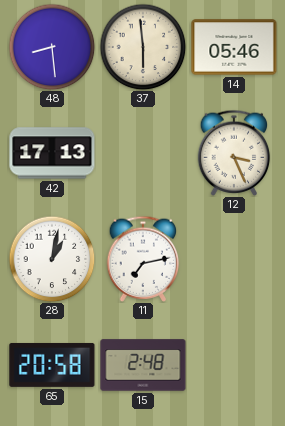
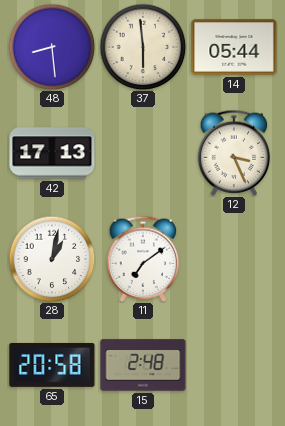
14: 05:46 -> 05:44 (234, 47)
11: 7:13 -> 7:09 (143, 259)
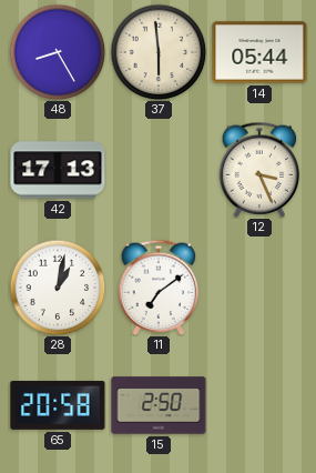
48: 8:29 -> 8:25 (58, 52)
15: 2:48 -> 2:50 (159, 405)
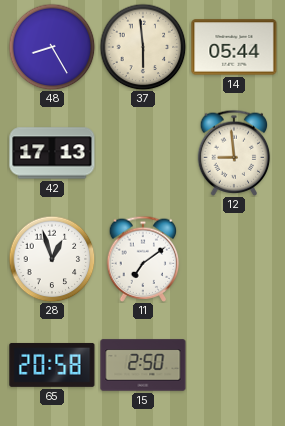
12: 3:26 -> 8:59 (234, 153)
28: 1:02 -> 12:57 (52, 259)
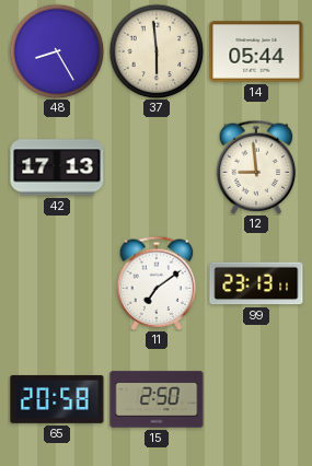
28: 12:57 -> none (52, 259)
99: none -> 23:13 (256, 283)
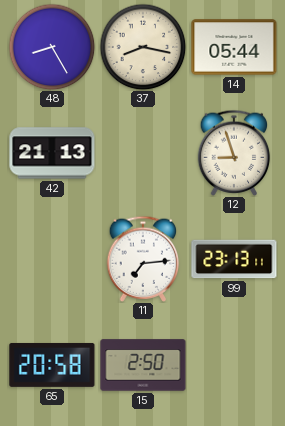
37: 5:59 -> 8:17 (143, 47)
42: 17:13 -> 21:13 (52, 153)
12: 8:59 -> 8:57 (234, 153)
11: 7:09 -> 7:14 (143, 259)
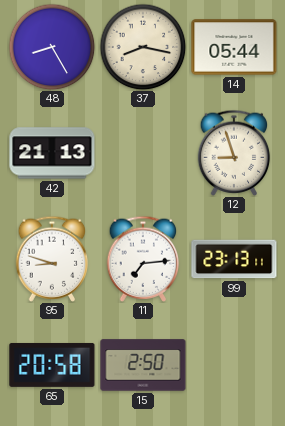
95: none -> 8:48 (52, 259)
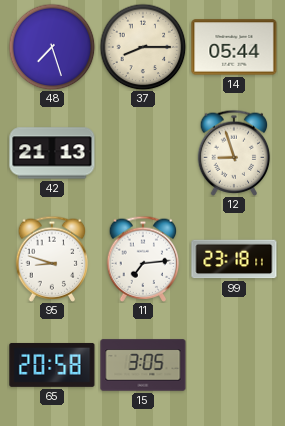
48: 8:25 -> 7:27 (52, 47)
37: 8:17 -> 8:15 (143, 47)
99: 23:13 -> 23:18 (234, 259)
15: 2:50 -> 3:05 (143, 365)
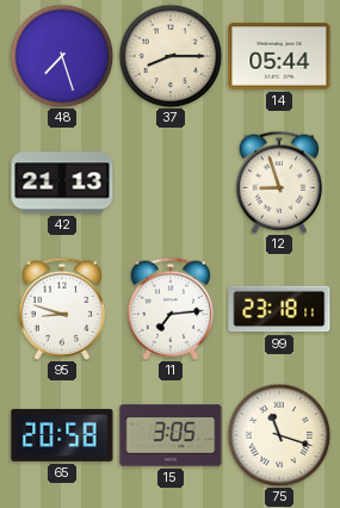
75: none -> 11:18 (279, 435)
